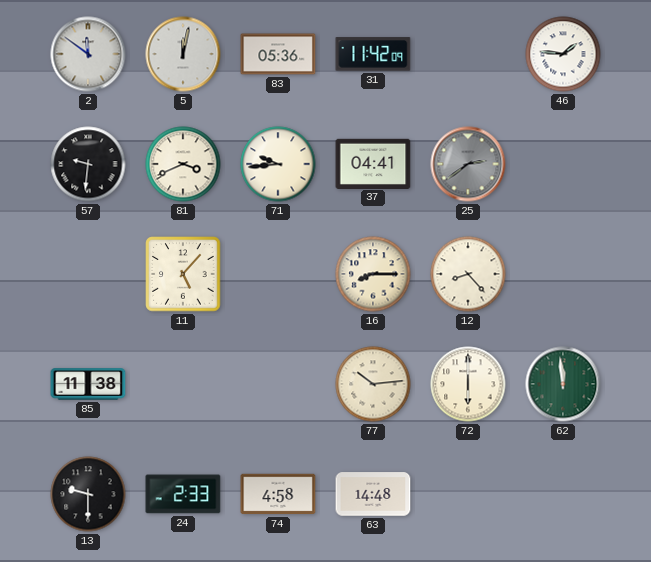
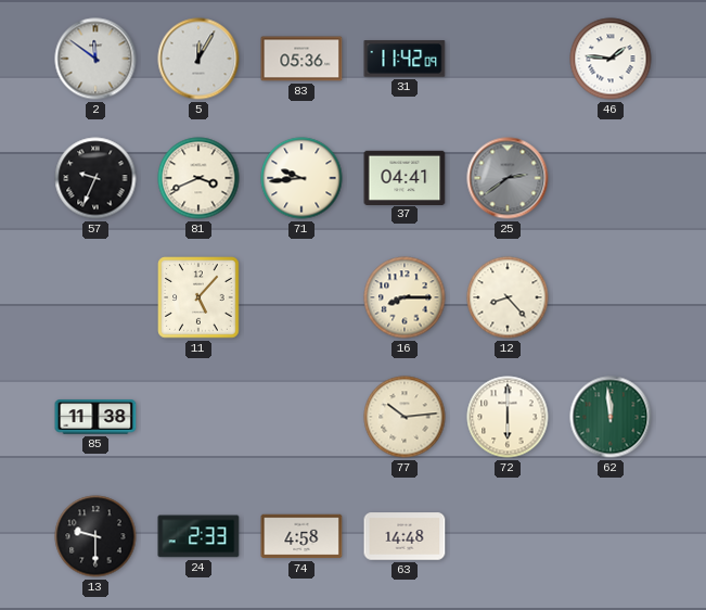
5: 12:02 -> 12:05 (198, 59)
57: 9:31 -> 9:34 (95, 178)
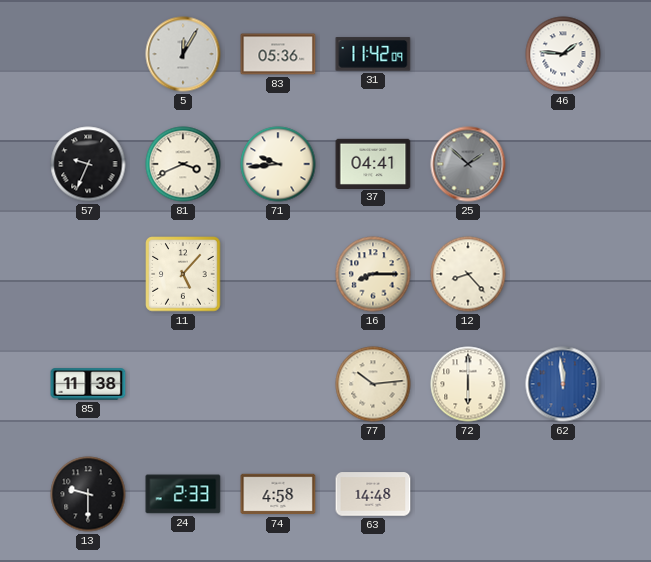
2: 11:51 -> none (95, 59)
25: 2:39 -> 1:52 (468, 164)
62 dial: green -> blue (563, 384)
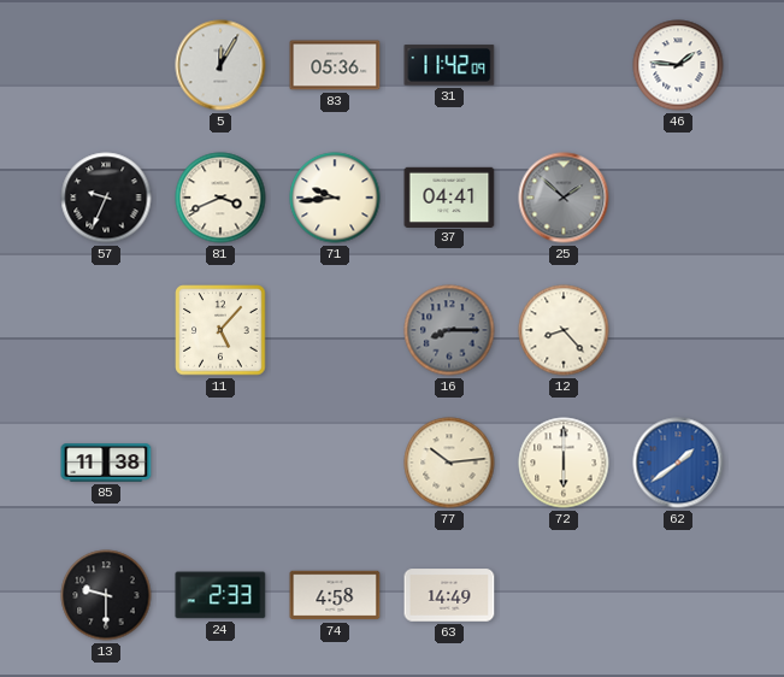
16 dial: cream -> grey (449, 330)
62: 11:59 -> 1:39 (678, 463)
63: 14:48 -> 14:49 (449, 595)
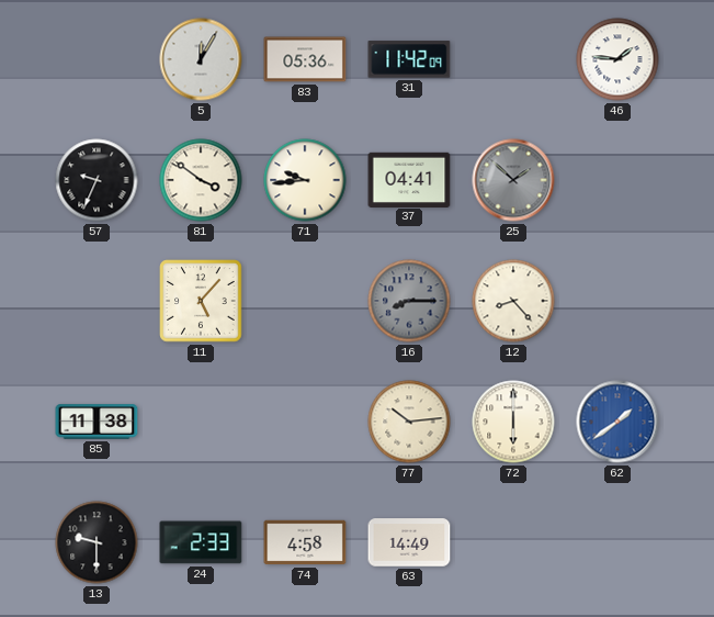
81: 3:41 -> 3:51 (201, 180)
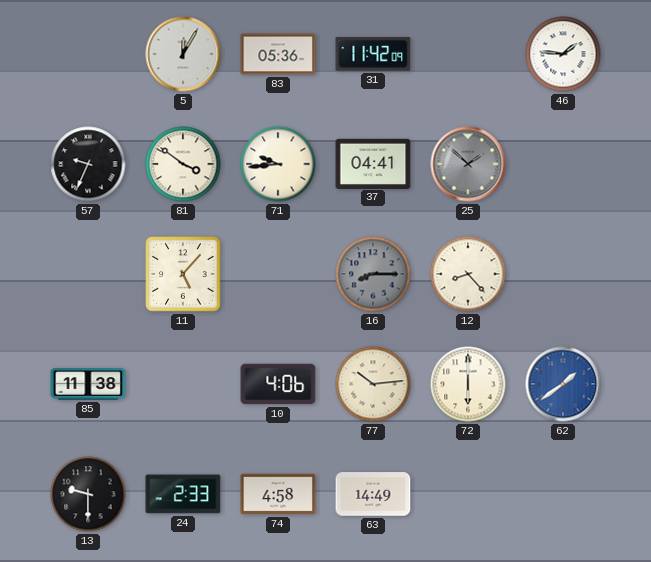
10: none -> 4:06 (278, 384)
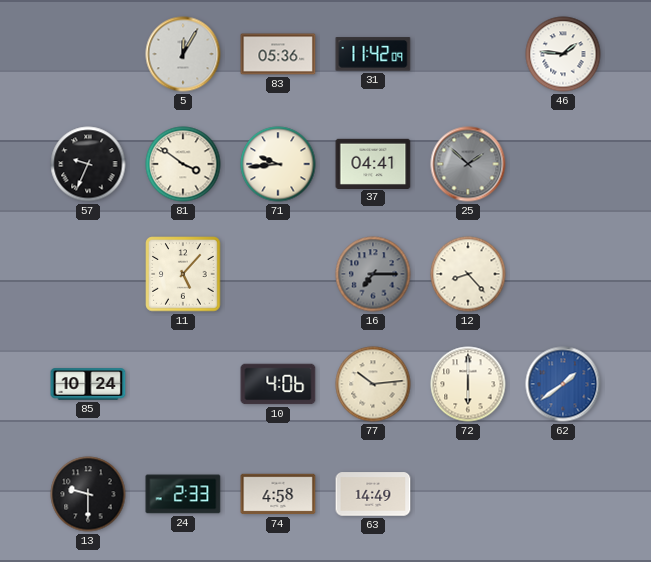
16: 8:15 -> 7:15 (373, 274)
85: 11:38 -> 10:24 (88, 384)
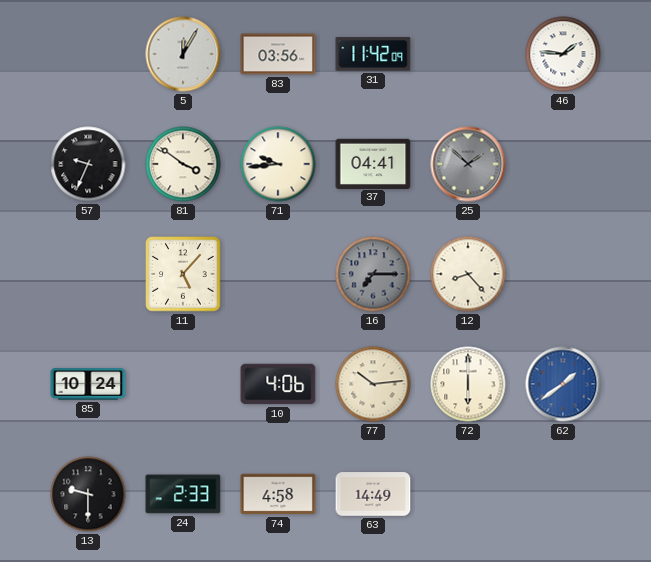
83: 05:36 -> 03:56 (278, 54)
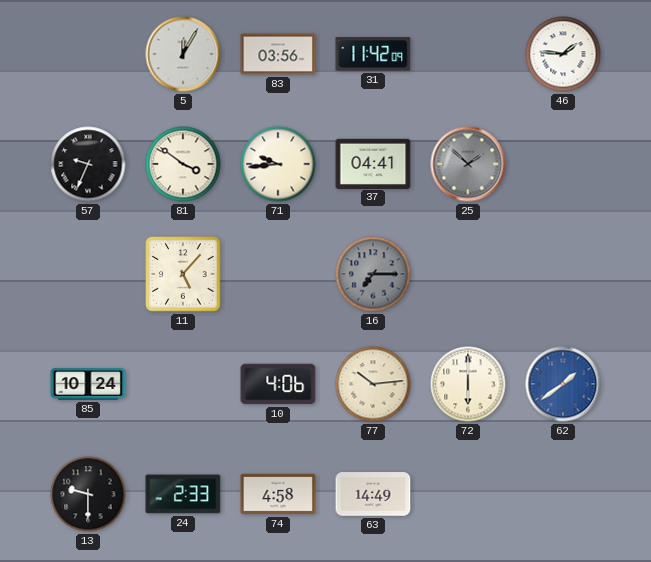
12: 8:23 -> none (468, 274)
